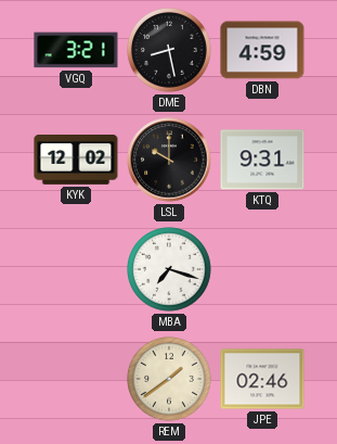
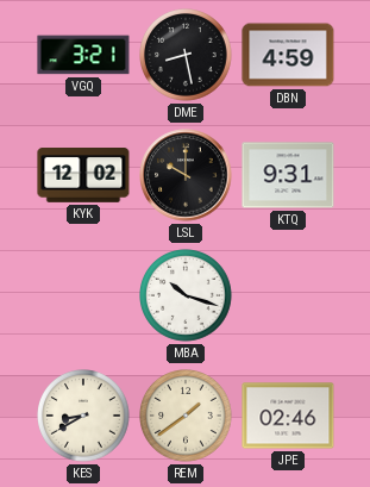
MBA: 7:18 -> 10:18 (187, 296)
KES: none -> 8:40 (84, 417)
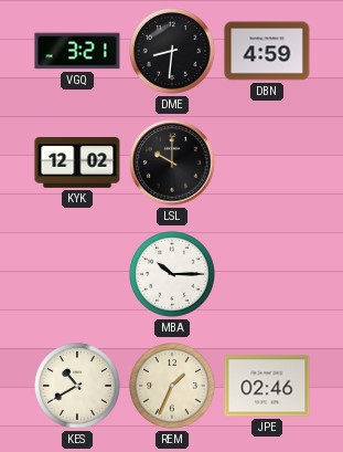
DME: 8:28 -> 8:31 (173, 52)
KTQ: 9:31 -> none (288, 175)
MBA: 10:18 -> 10:15 (173, 275)
KES: 8:40 -> 10:40 (78, 387)
REM: 1:39 -> 1:34 (173, 387)
